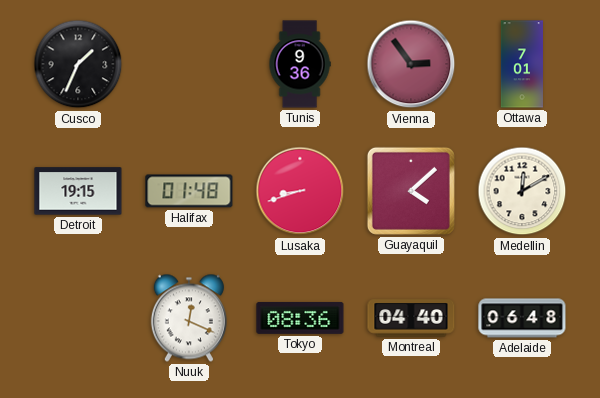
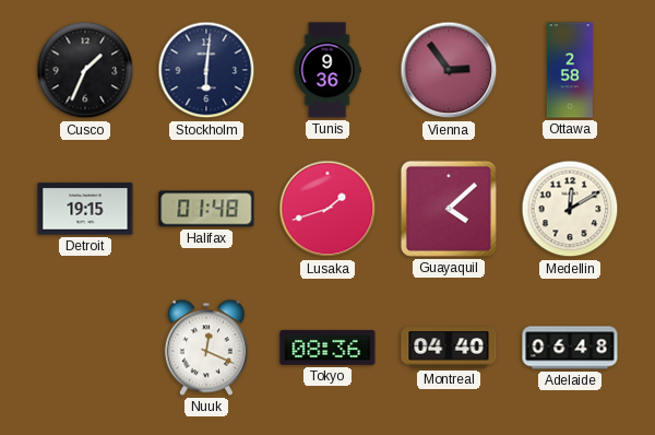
Stockholm: none -> 6:01 (206, 70)
Ottawa: 7:01 -> 2:58 (570, 70)
Lusaka: 8:42 -> 1:42 (327, 209)
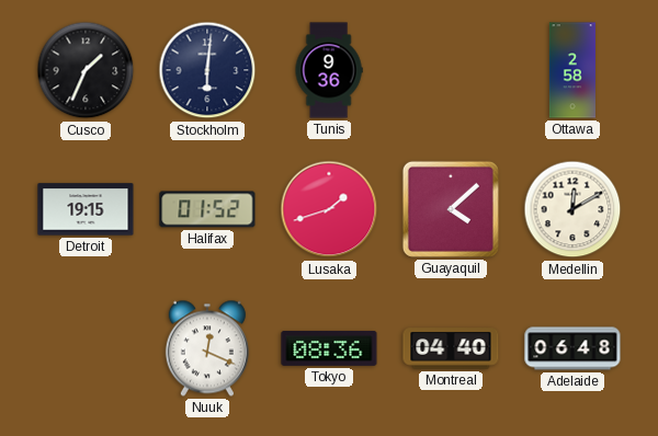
Vienna: 2:54 -> none (449, 70)
Halifax: 01:48 -> 01:52 (207, 209)
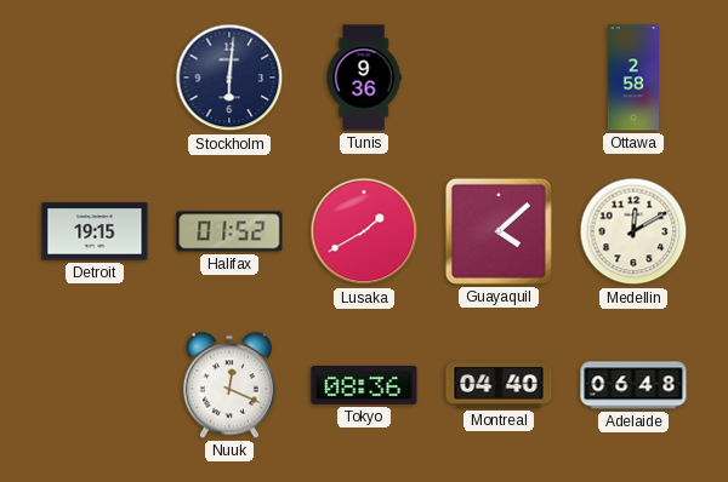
Cusco: 1:34 -> none (86, 70)
Lusaka: 1:42 -> 1:40 (364, 231)
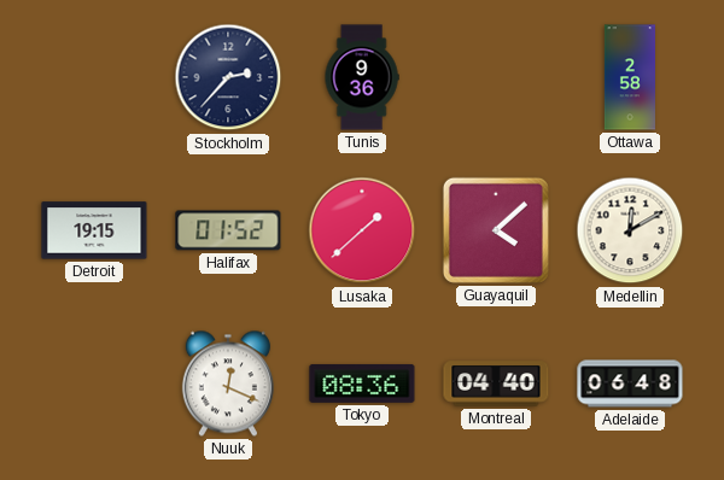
Stockholm: 6:01 -> 2:37 (228, 77)
Lusaka: 1:40 -> 1:38 (362, 230)
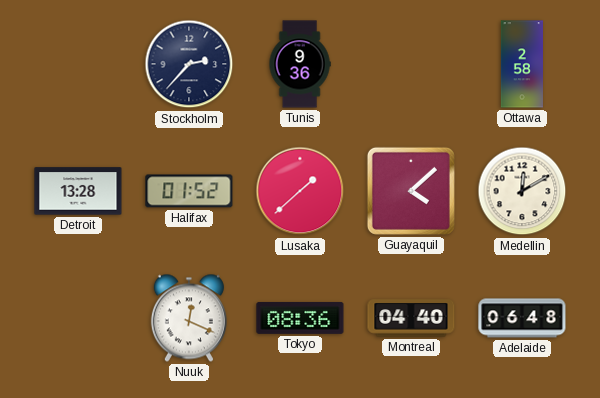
Detroit: 19:15 -> 13:28 (78, 191)
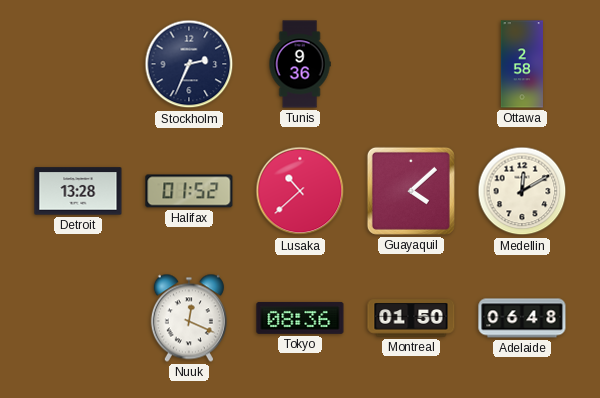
Stockholm: 2:37 -> 2:34 (189, 64)
Lusaka: 1:38 -> 10:38 (300, 191)
Montreal: 04:40 -> 01:50 (411, 318)
